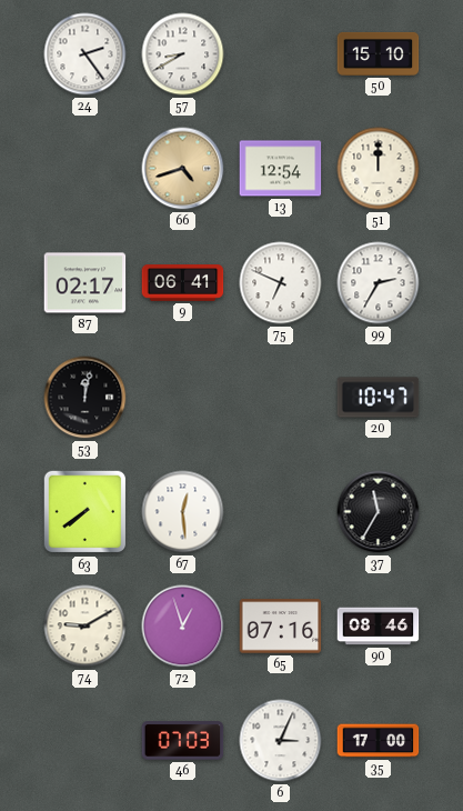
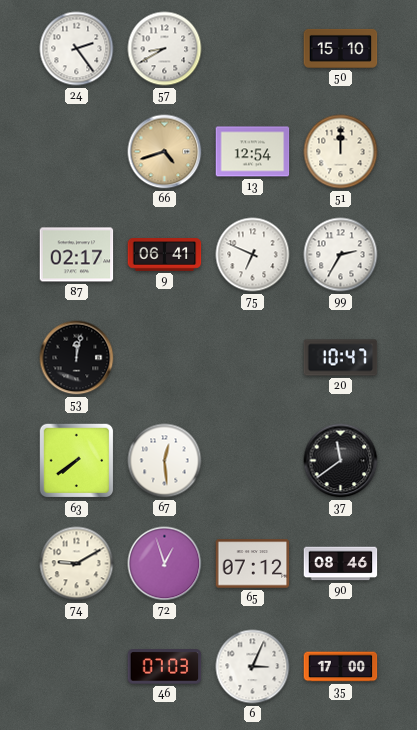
37: 11:35 -> 11:39 (341, 461)
65: 07:16 -> 07:12 (253, 564)
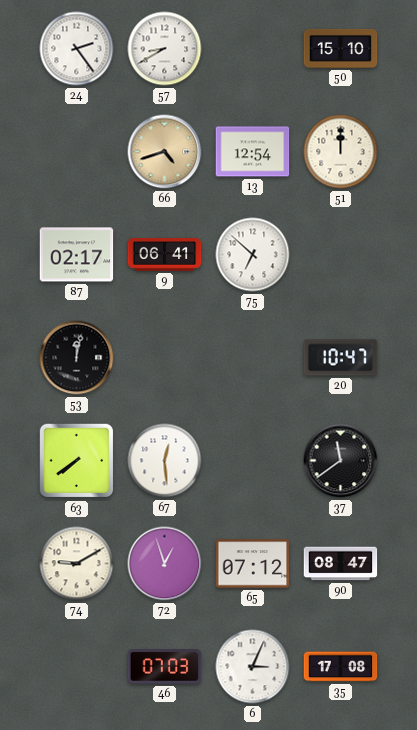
75: 6:49 -> 6:52 (253, 255)
99: 2:35 -> none (341, 255)
90: 08:46 -> 08:47 (341, 564)
35: 17:00 -> 17:08 (341, 667)
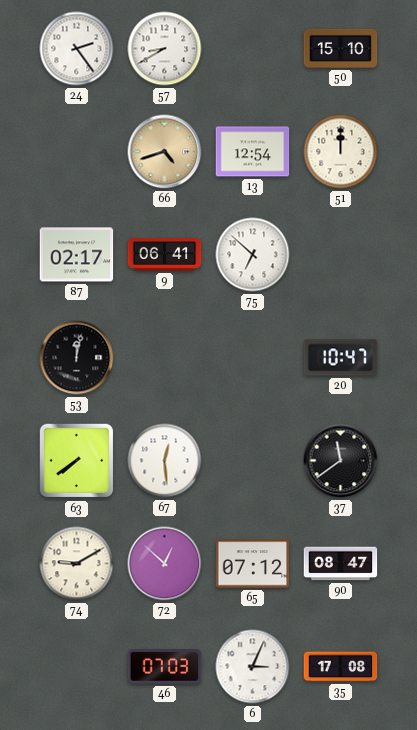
72: 12:57 -> 12:52 (165, 564)
